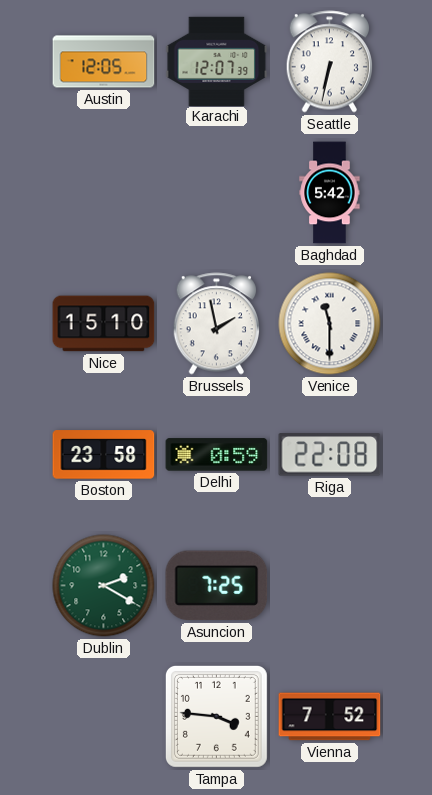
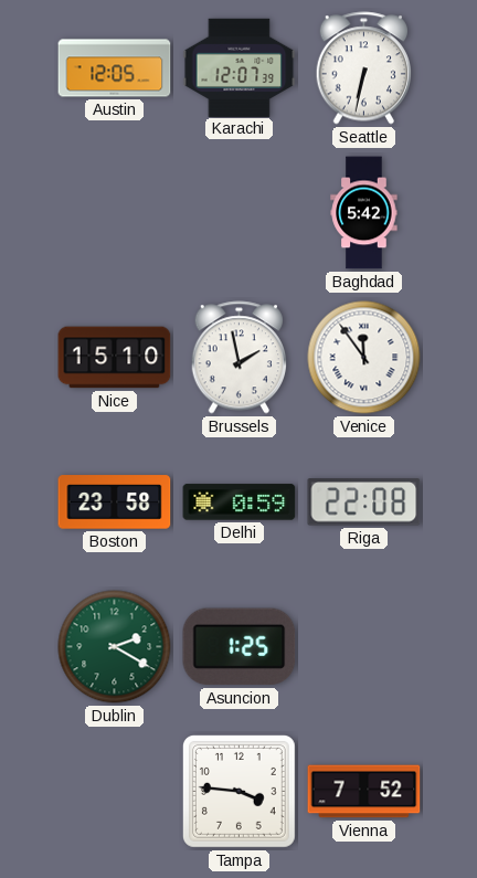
Venice: 11:30 -> 11:54 (364, 358)
Asuncion: 7:25 -> 1:25 (240, 647)
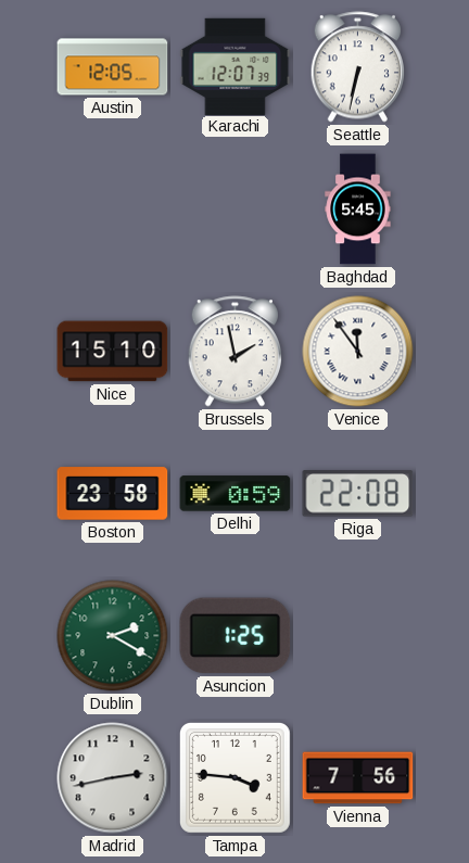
Baghdad: 5:42 -> 5:45 (358, 210)
Madrid: none -> 2:43 (113, 778)
Vienna: 7:52 -> 7:56 (358, 778)
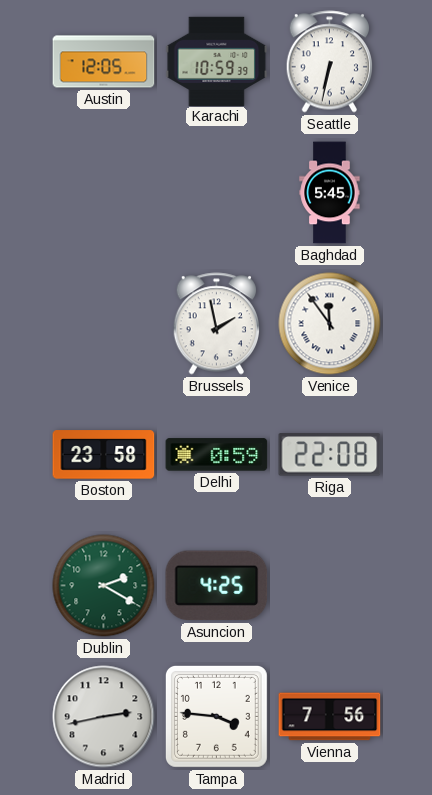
Karachi: 12:07 -> 10:59 (217, 61)
Nice: 15:10 -> none (113, 352)
Asuncion: 1:25 -> 4:25 (217, 586)
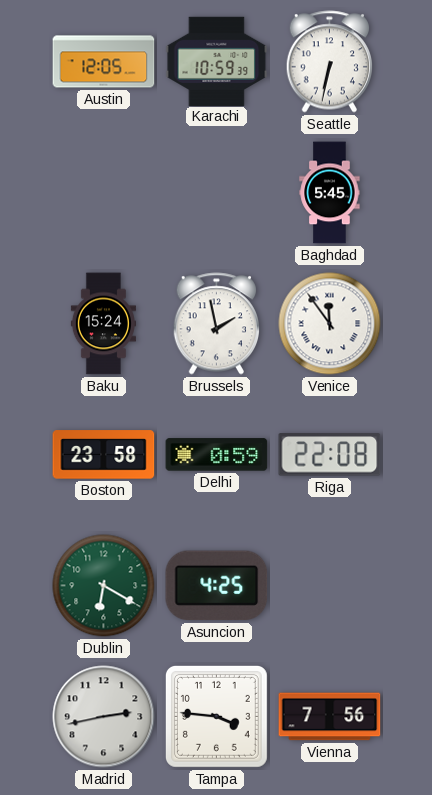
Baku: none -> 15:24 (103, 324)
Dublin: 2:20 -> 6:20 (104, 586)
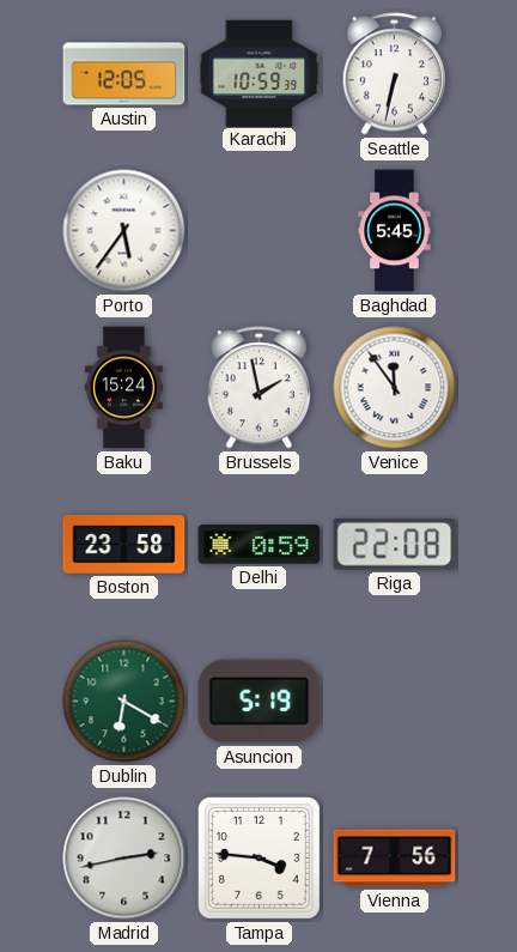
Porto: none -> 5:36 (124, 231)
Asuncion: 4:25 -> 5:19 (260, 702)
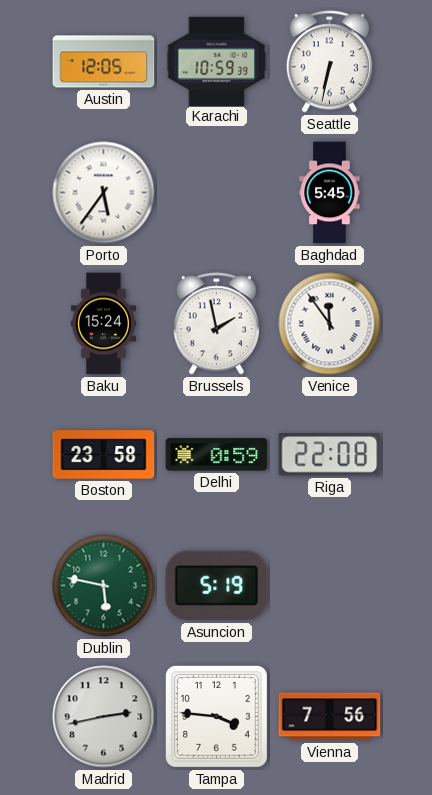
Dublin: 6:20 -> 5:47 (104, 586)
